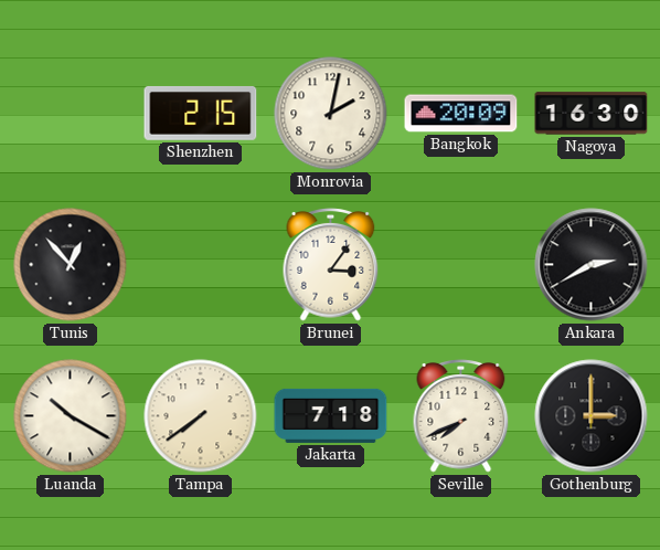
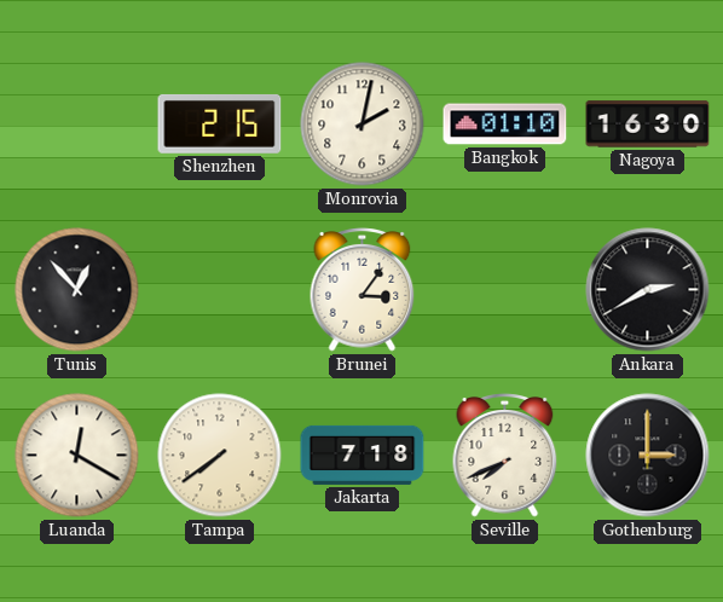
Bangkok: 20:09 -> 01:10 (505, 125)
Luanda: 10:20 -> 12:20 (77, 456)
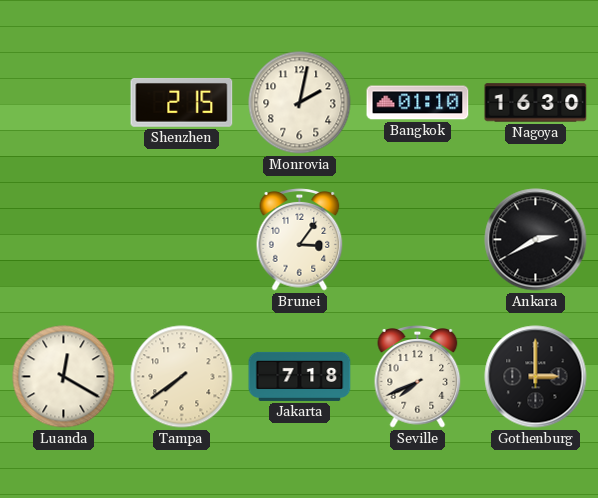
Tunis: 12:53 -> none (77, 290)
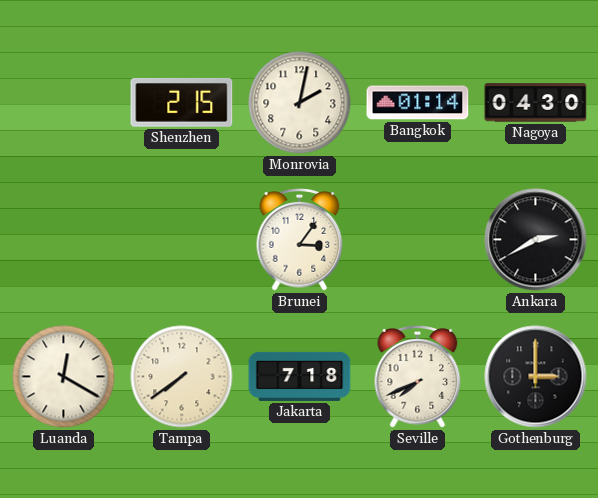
Bangkok: 01:10 -> 01:14 (418, 103)
Nagoya: 16:30 -> 04:30 (536, 103)
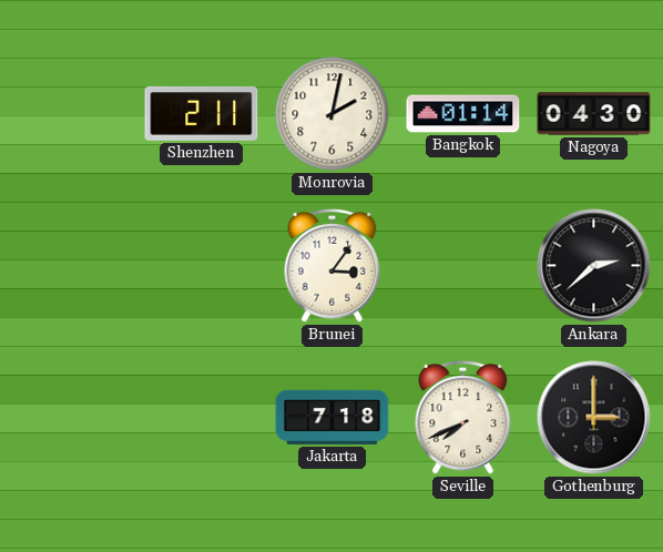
Shenzhen: 2:15 -> 2:11 (202, 113)
Ankara: 2:40 -> 2:38 (594, 266)
Luanda: 12:20 -> none (64, 377)
Tampa: 7:39 -> none (182, 377)
